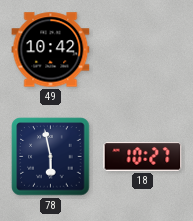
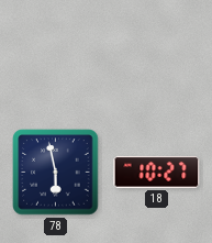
49: 10:42 -> none (51, 50)
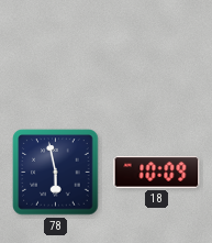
18: 10:27 -> 10:09 (157, 173)
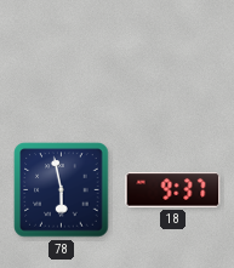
18: 10:09 -> 9:37 (173, 190)
